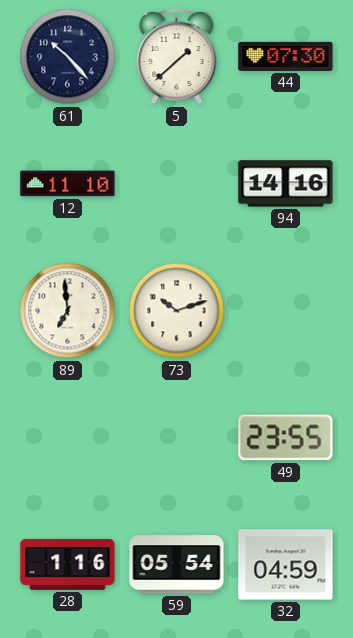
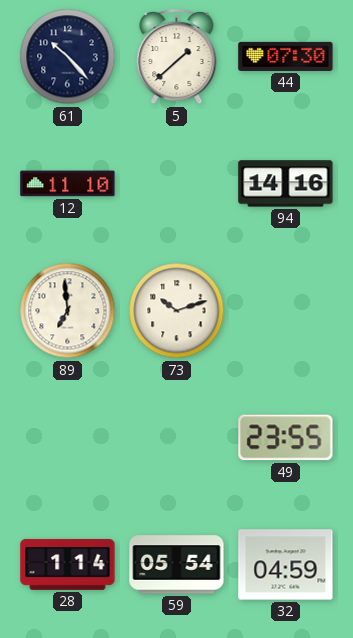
28: 1:16 -> 1:14 (68, 564)
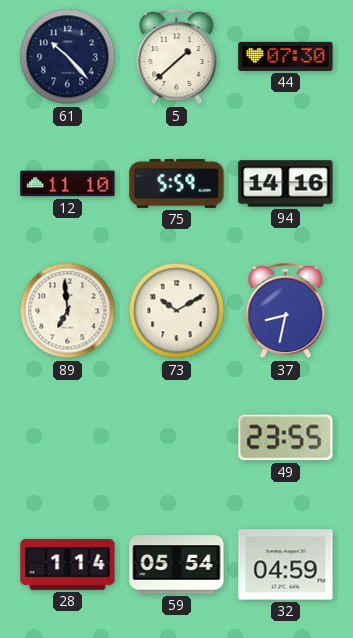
75: none -> 5:59 (177, 184)
73: 10:12 -> 10:10 (177, 311)
37: none -> 8:32 (286, 311)
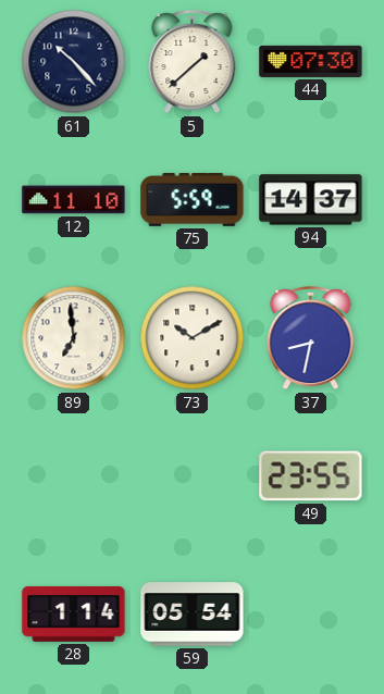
94: 14:16 -> 14:37 (311, 200)
32: 04:59 -> none (286, 565)
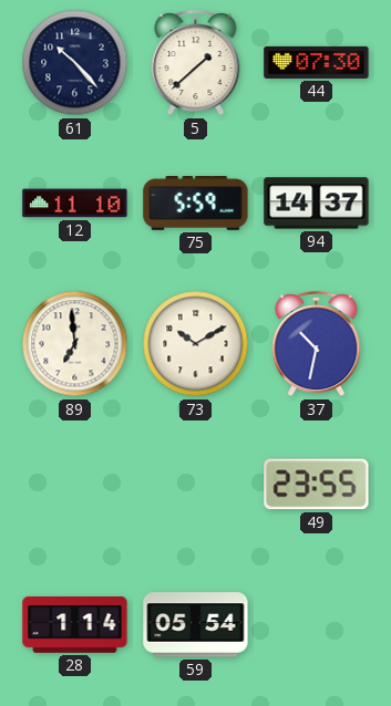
37: 8:32 -> 10:32 (317, 344)
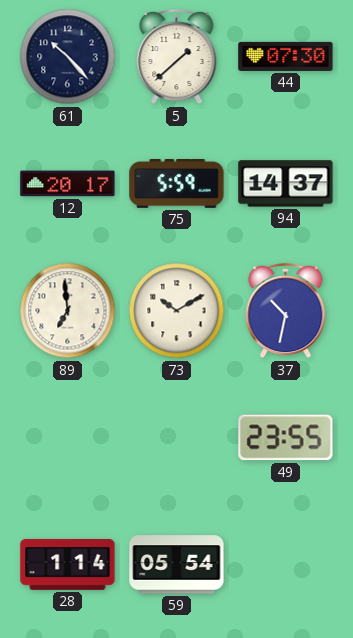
12: 11:10 -> 20:17 (68, 184)
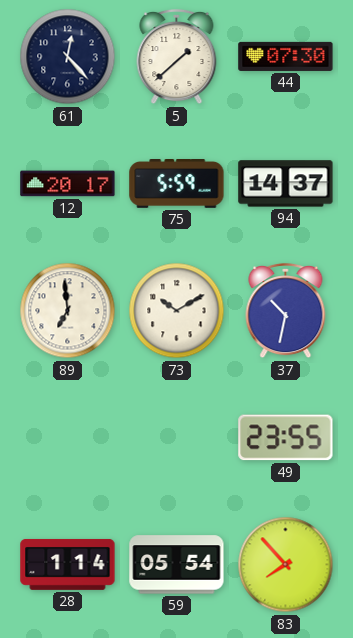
61: 10:23 -> 12:23 (68, 57)
83: none -> 7:53 (286, 565)
